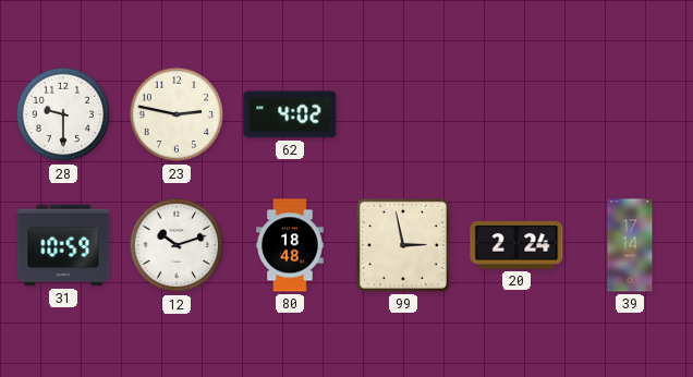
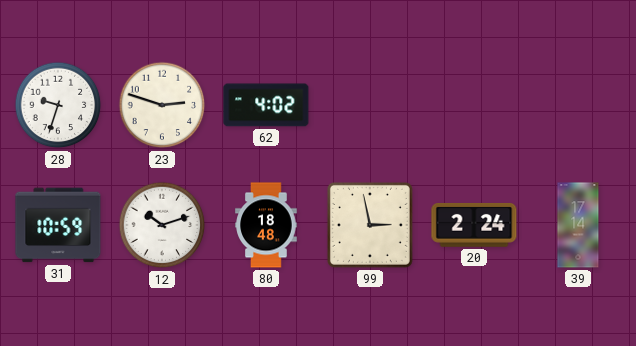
28: 9:30 -> 9:33 (58, 105)
23: 2:47 -> 2:48 (162, 105)
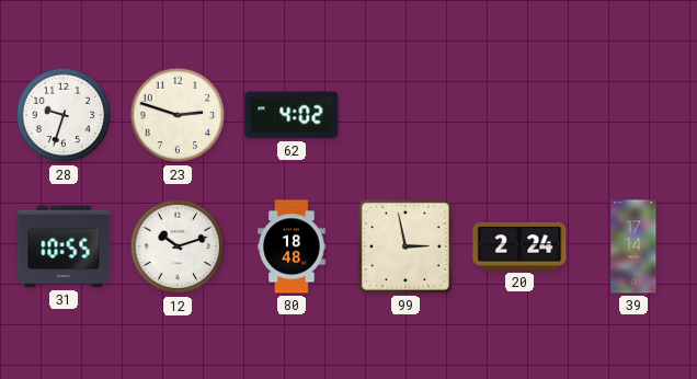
31: 10:59 -> 10:55 (64, 246)
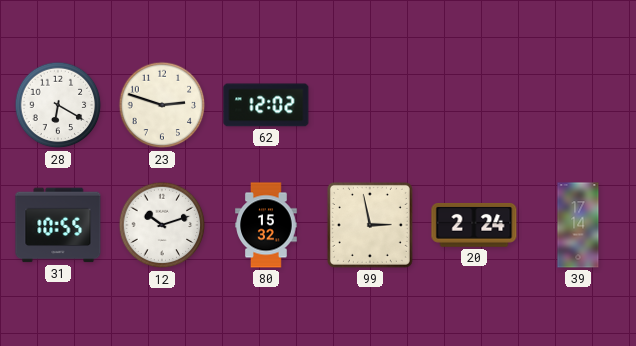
28: 9:33 -> 6:20 (58, 105)
62: 4:02 -> 12:02 (266, 105)
80: 18:48 -> 15:32 (266, 225)
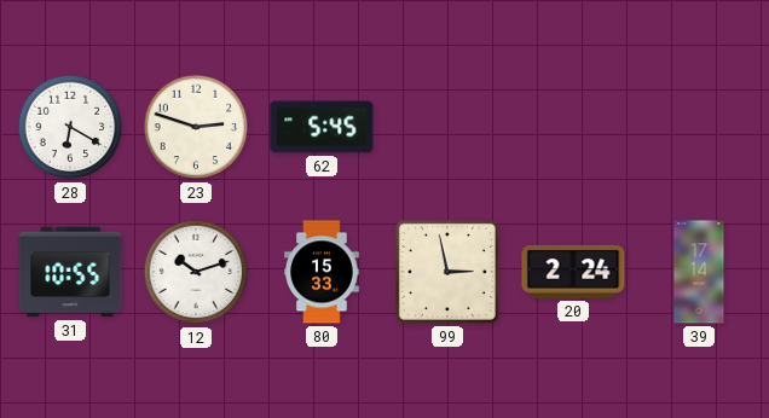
62: 12:02 -> 5:45 (322, 127)
80: 15:32 -> 15:33 (322, 272)
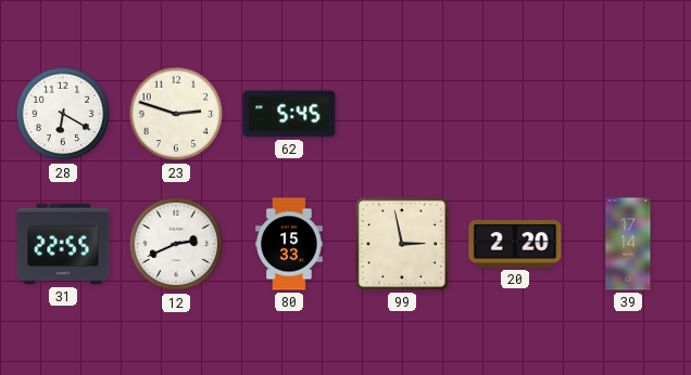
31: 10:55 -> 22:55 (63, 244)
12: 10:12 -> 2:41 (176, 244)
20: 2:24 -> 2:20 (515, 244)
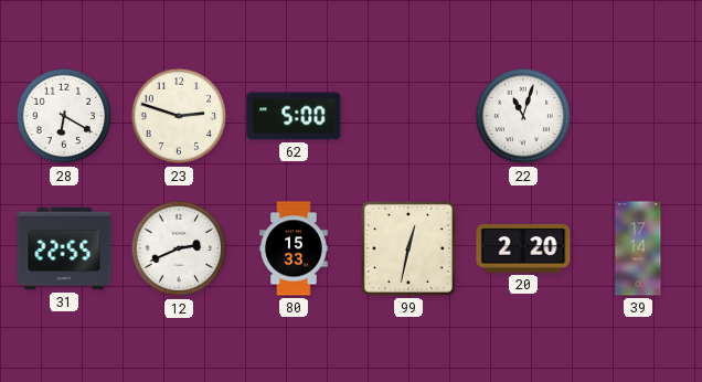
62: 5:45 -> 5:00 (294, 116)
22: none -> 11:03 (523, 116)
99: 2:58 -> 12:32 (408, 248)
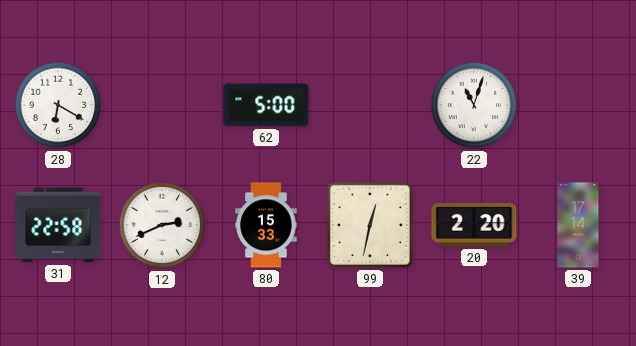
23: 2:48 -> none (179, 116)
31: 22:55 -> 22:58 (58, 225)
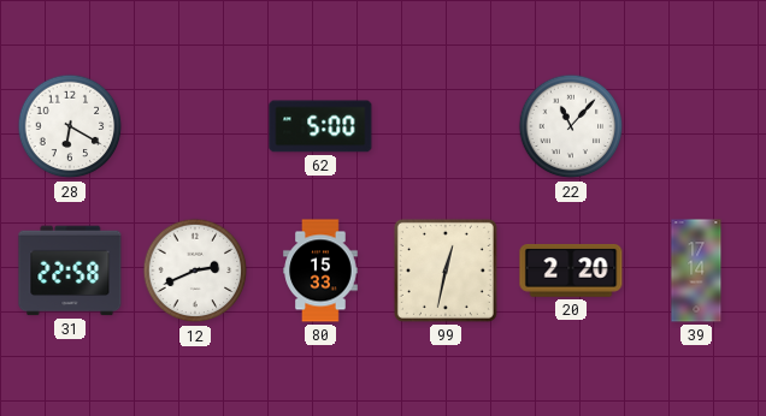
22: 11:03 -> 11:07 (571, 126)
